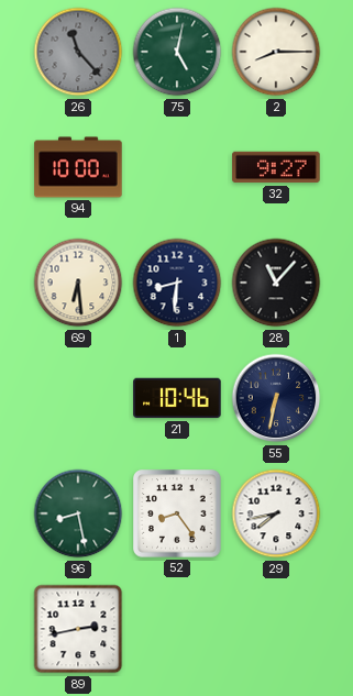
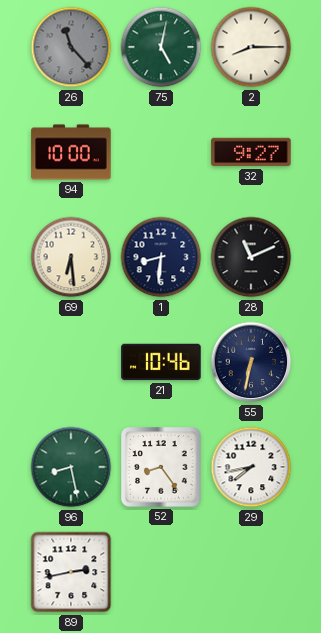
28: 11:07 -> 11:11 (251, 257)
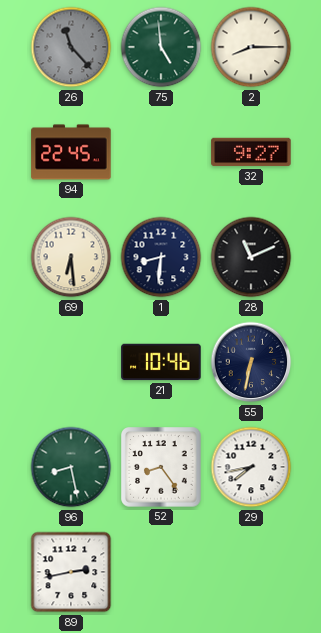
75: 5:02 -> 4:59 (161, 47)
94: 10:00 -> 22:45 (71, 152)
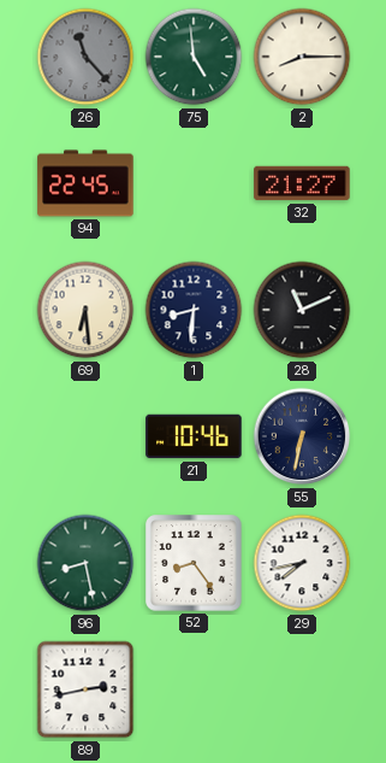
32: 9:27 -> 21:27 (302, 183)
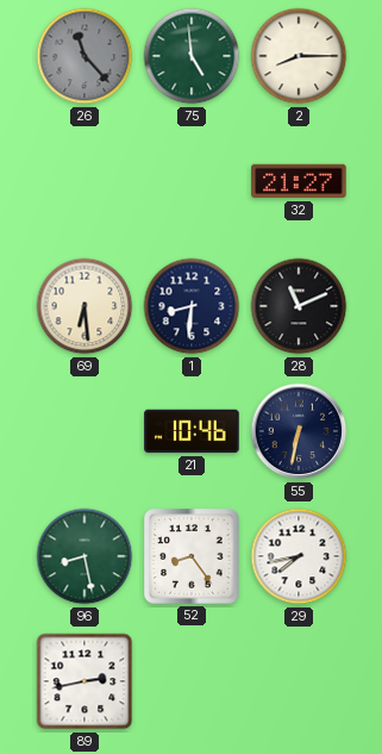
94: 22:45 -> none (85, 183)
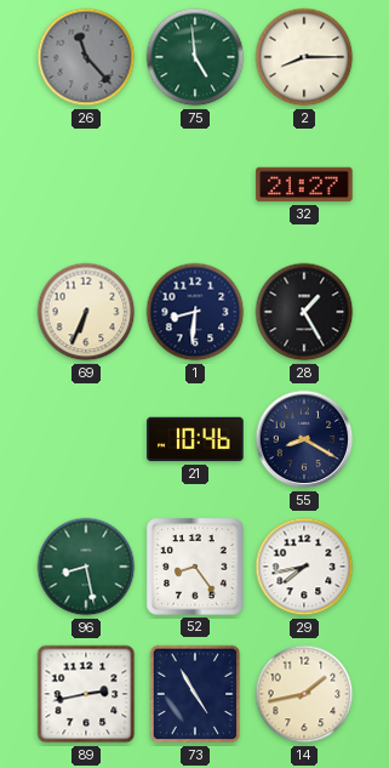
69: 6:29 -> 6:34 (86, 312)
28: 11:11 -> 1:25 (304, 312)
55: 6:32 -> 8:20 (304, 439)
73: none -> 4:55 (195, 694)
14: none -> 1:43 (304, 694)
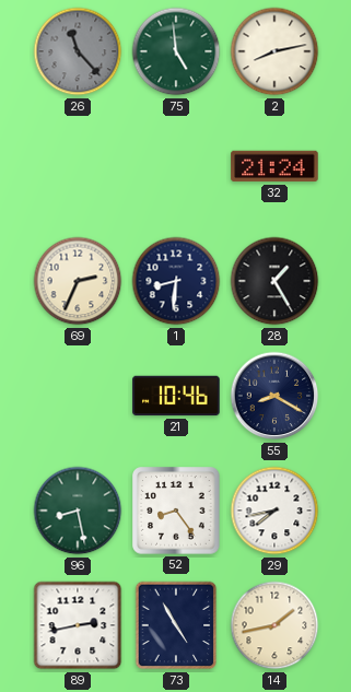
2: 8:15 -> 8:13 (274, 51)
32: 21:27 -> 21:24 (274, 166)
69: 6:34 -> 2:34 (78, 281)
